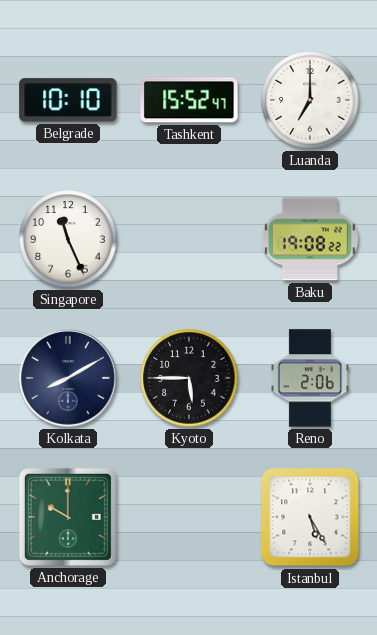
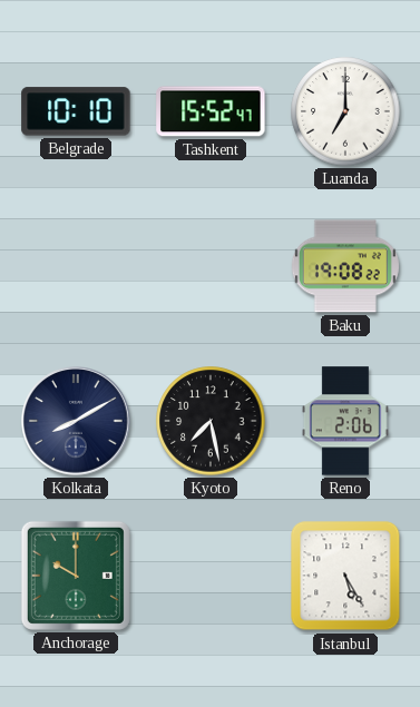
Singapore: 11:26 -> none (68, 239)
Kyoto: 5:45 -> 7:28 (211, 421)
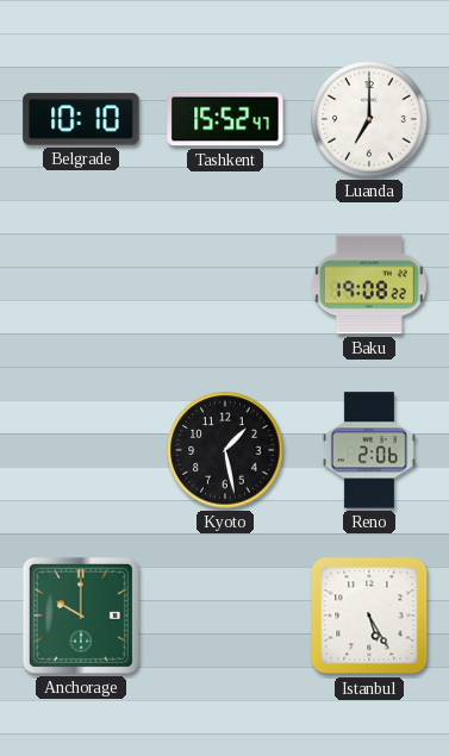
Kolkata: 8:10 -> none (76, 421)
Kyoto: 7:28 -> 1:28 (225, 450)
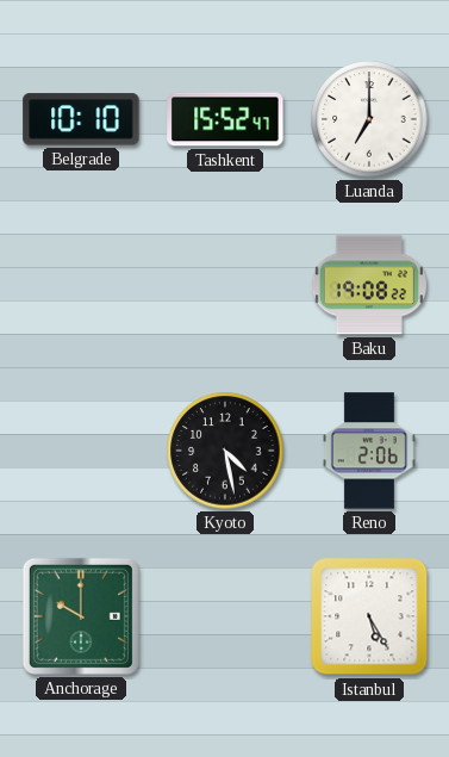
Kyoto: 1:28 -> 4:28 (225, 451)
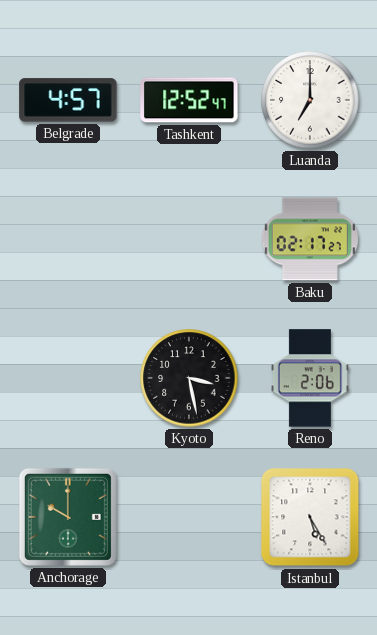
Belgrade: 10:10 -> 4:57 (68, 100)
Tashkent: 15:52 -> 12:52 (189, 100)
Baku: 19:08 -> 02:17 (310, 239)
Kyoto: 4:28 -> 3:28 (189, 378)
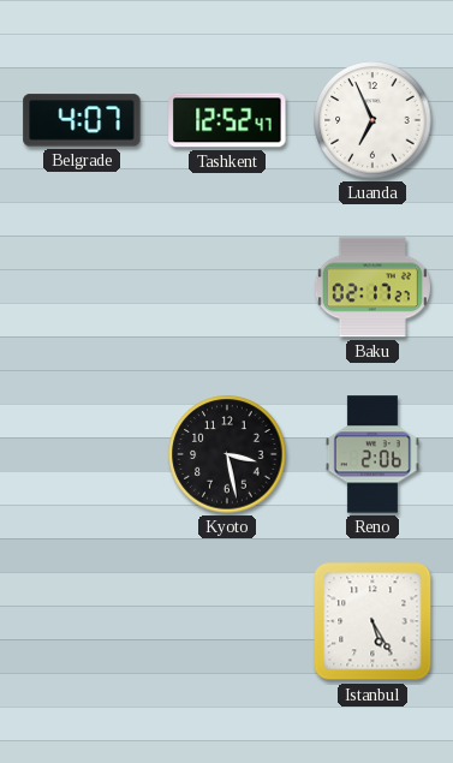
Belgrade: 4:57 -> 4:07 (82, 120)
Luanda: 7:00 -> 6:56 (372, 120)
Anchorage: 10:00 -> none (68, 517)
